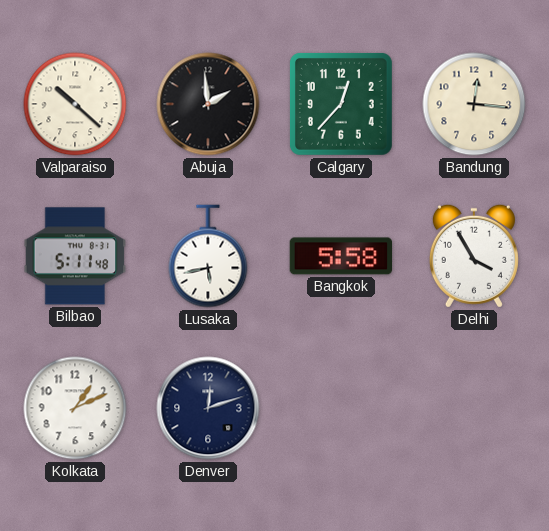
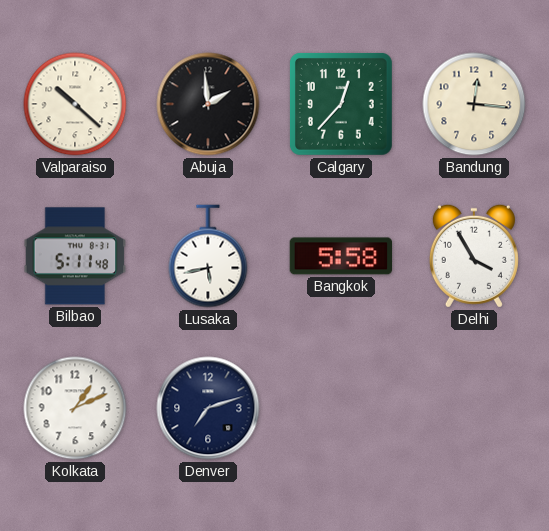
Denver: 12:12 -> 7:12 (208, 408)
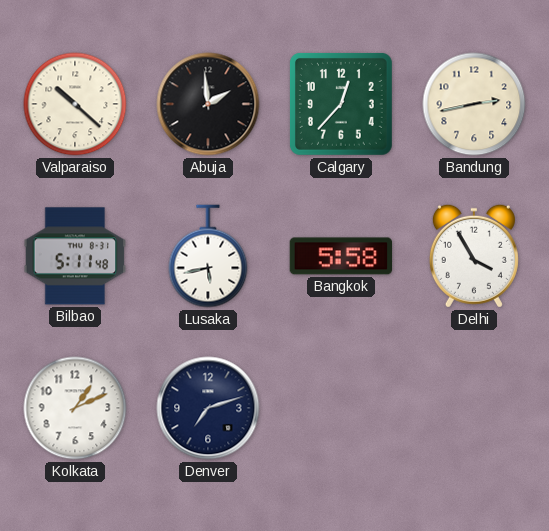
Bandung: 12:16 -> 2:43 (474, 104)
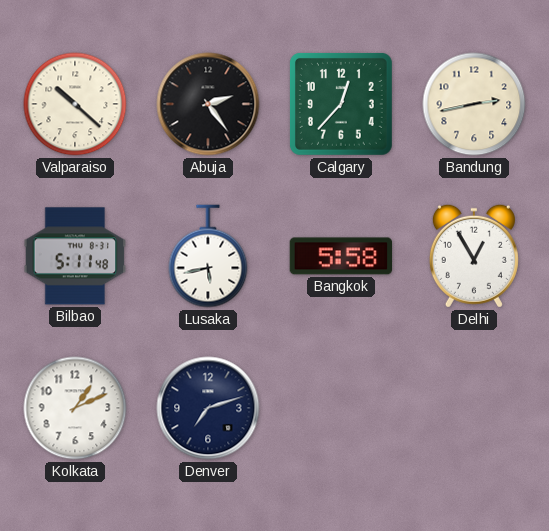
Abuja: 1:59 -> 2:24 (208, 104)
Delhi: 3:55 -> 12:55 (474, 256)
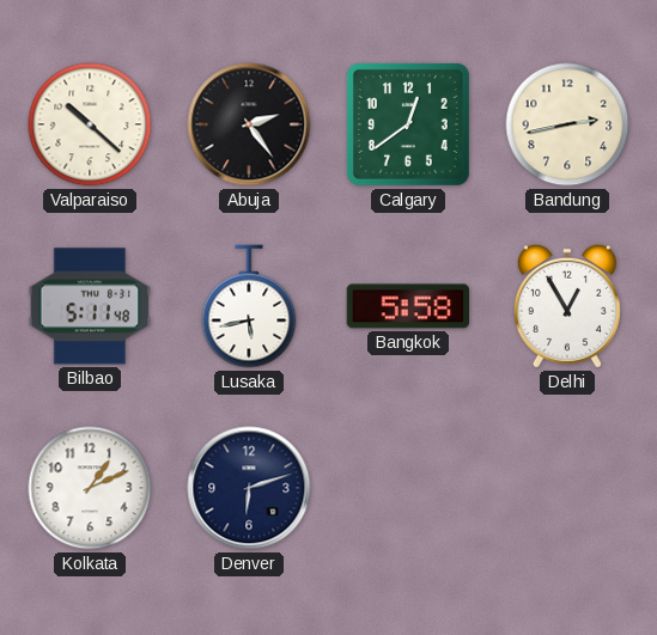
Calgary: 12:37 -> 12:39 (408, 124)
Denver: 7:12 -> 6:12 (249, 488)
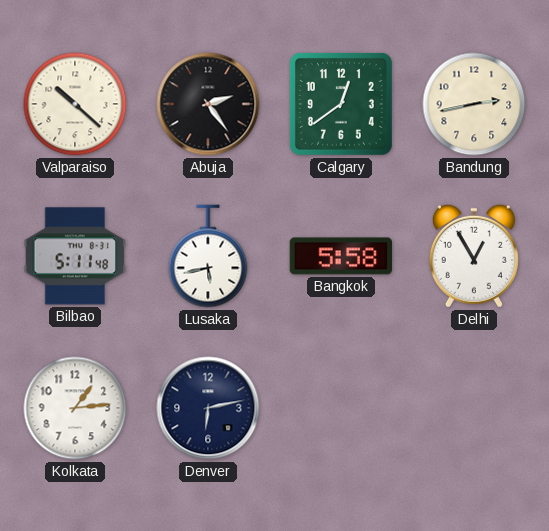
Kolkata: 1:11 -> 1:14 (75, 408)
Denver: 6:12 -> 6:13 (208, 408)
